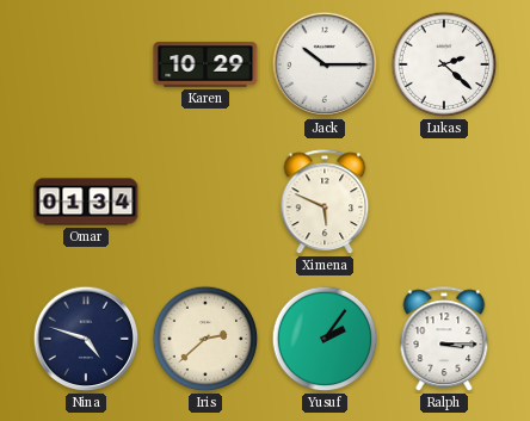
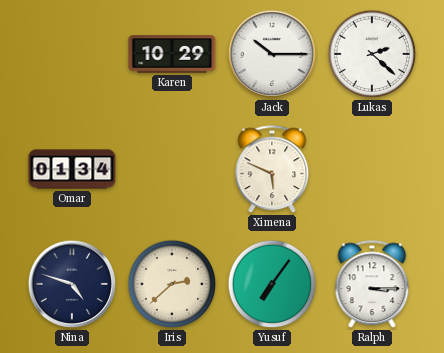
Yusuf: 2:06 -> 7:06 (272, 284)
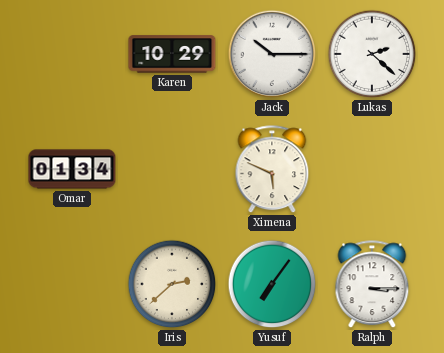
Nina: 4:48 -> none (72, 284)
